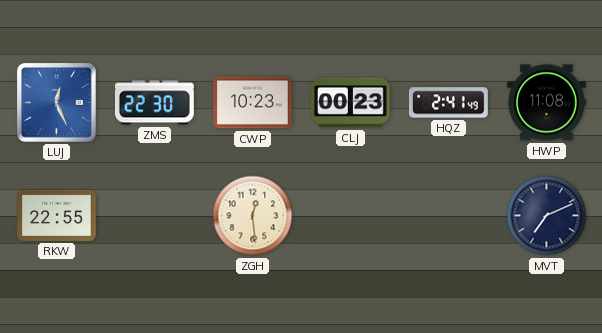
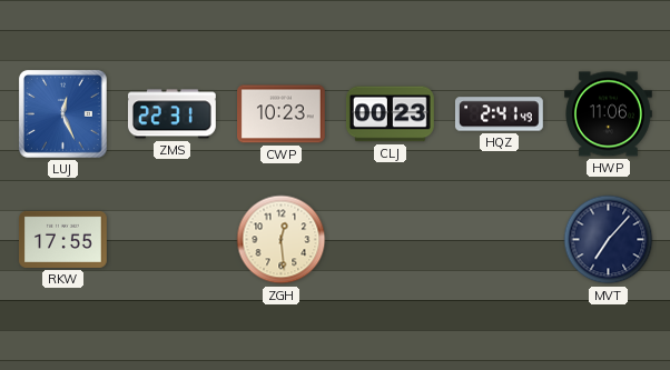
ZMS: 22:30 -> 22:31 (171, 114)
HWP: 11:08 -> 11:06 (609, 114)
RKW: 22:55 -> 17:55 (63, 239)
MVT: 7:11 -> 7:07 (609, 240)
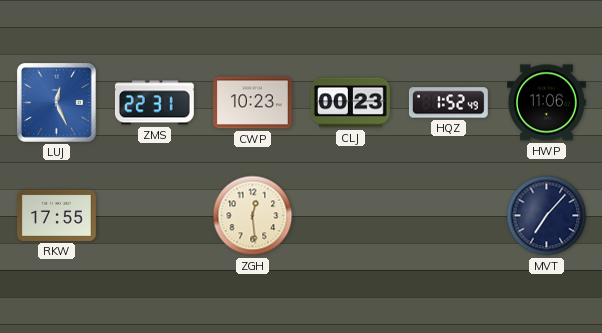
HQZ: 2:41 -> 1:52 (448, 103)
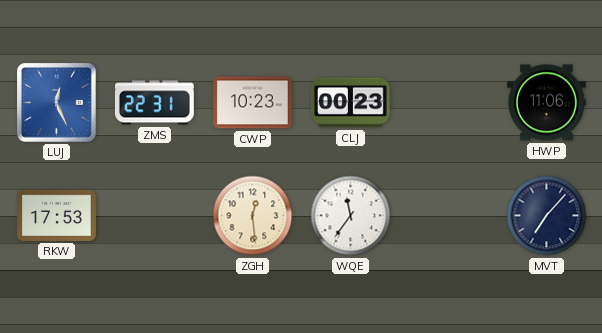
HQZ: 1:52 -> none (448, 103)
RKW: 17:55 -> 17:53 (57, 215)
WQE: none -> 11:36 (351, 216)
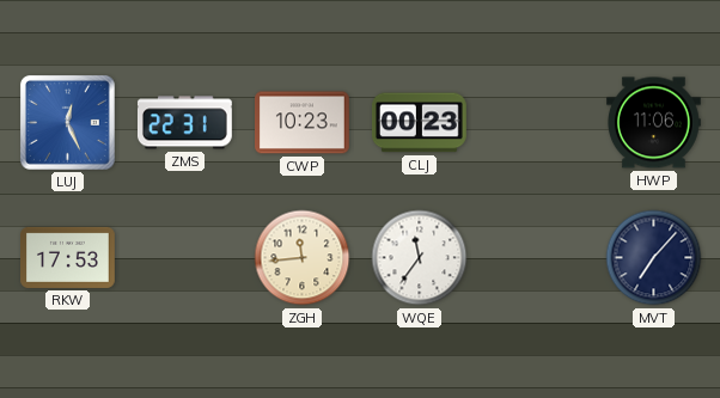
ZGH: 12:29 -> 11:44 (303, 258)
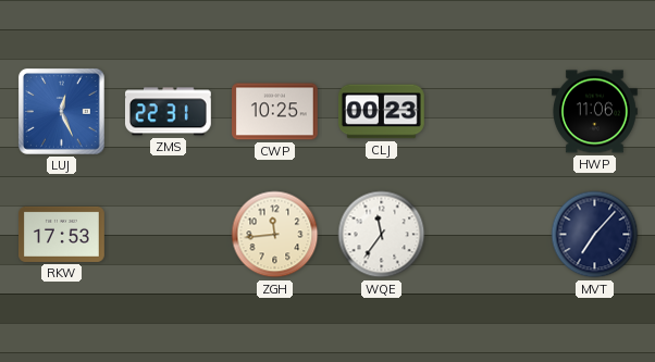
CWP: 10:23 -> 10:25 (275, 112)
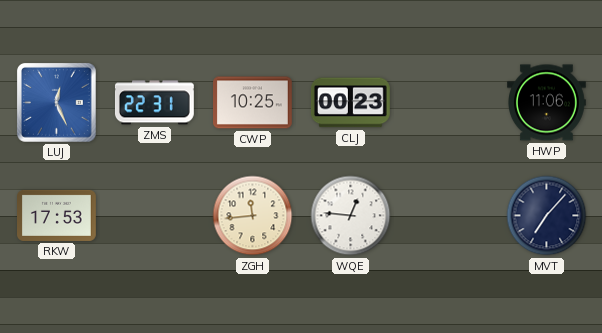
WQE: 11:36 -> 12:46 (351, 216)
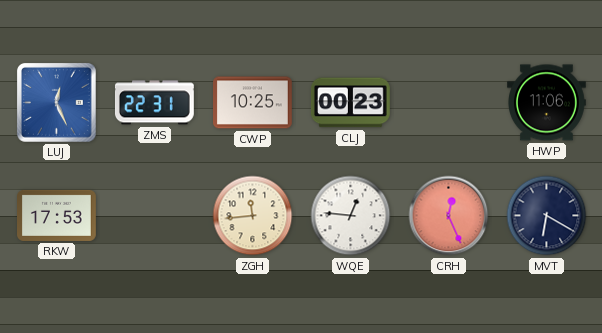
CRH: none -> 12:26 (449, 216)
MVT: 7:07 -> 6:20 (547, 216)
